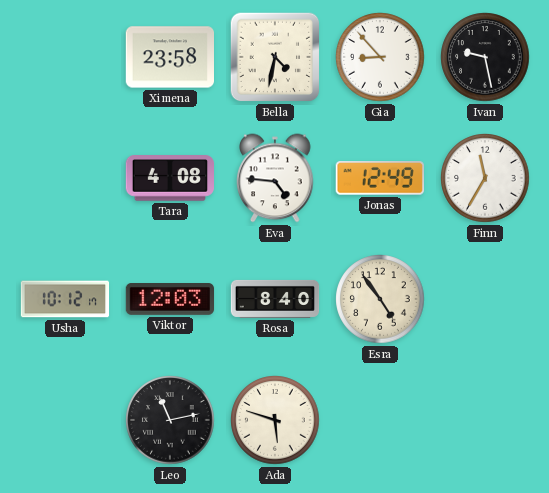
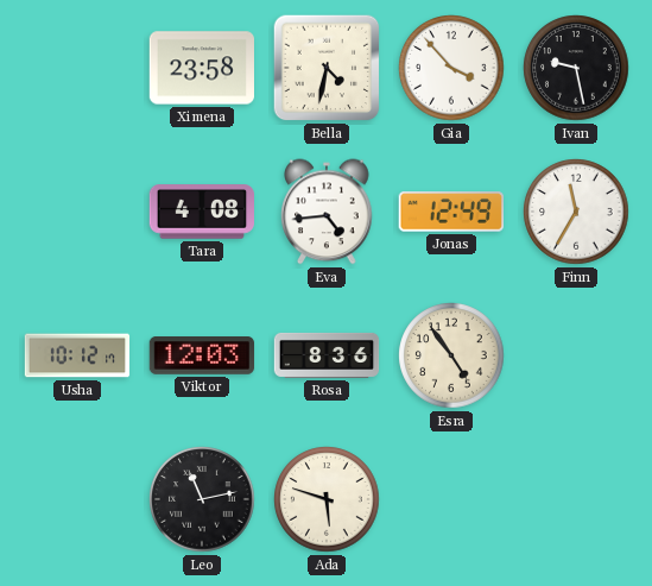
Gia: 8:53 -> 3:53 (451, 68)
Eva: 4:46 -> 4:44 (327, 212)
Rosa: 8:40 -> 8:36 (327, 355)
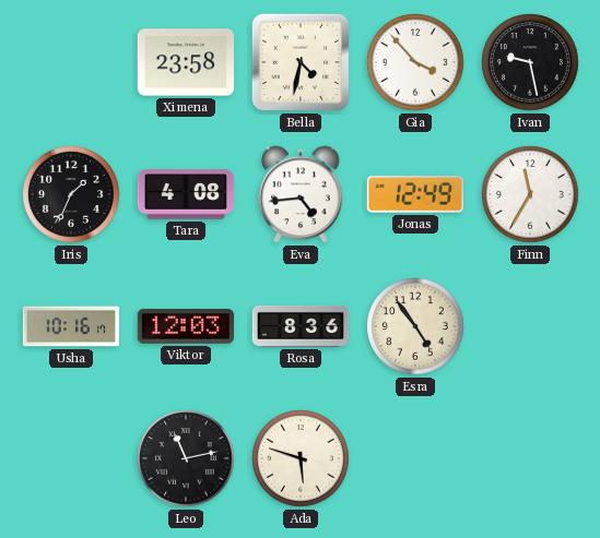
Iris: none -> 1:34 (71, 194)
Usha: 10:12 -> 10:16 (71, 326)
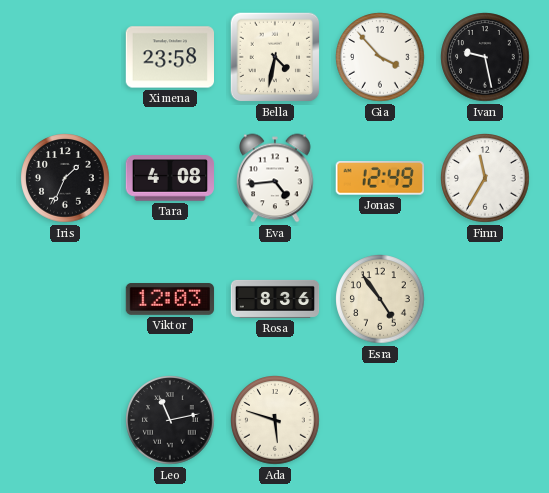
Usha: 10:16 -> none (71, 326)
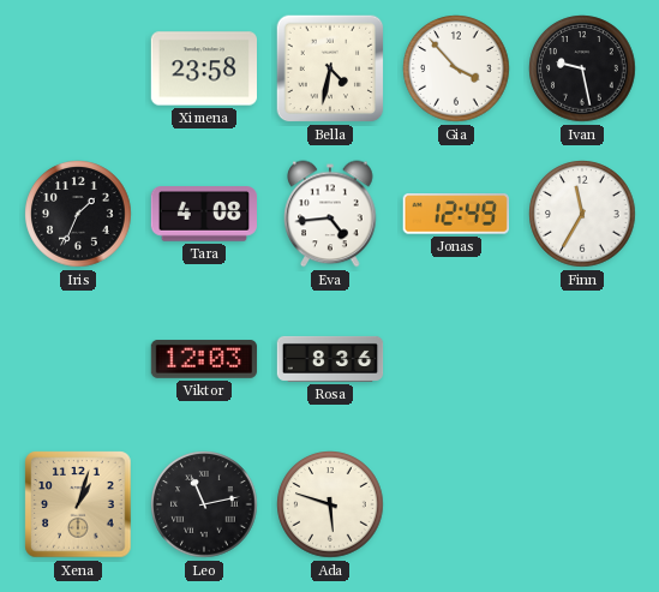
Esra: 4:54 -> none (380, 299)
Xena: none -> 1:03 (78, 504)
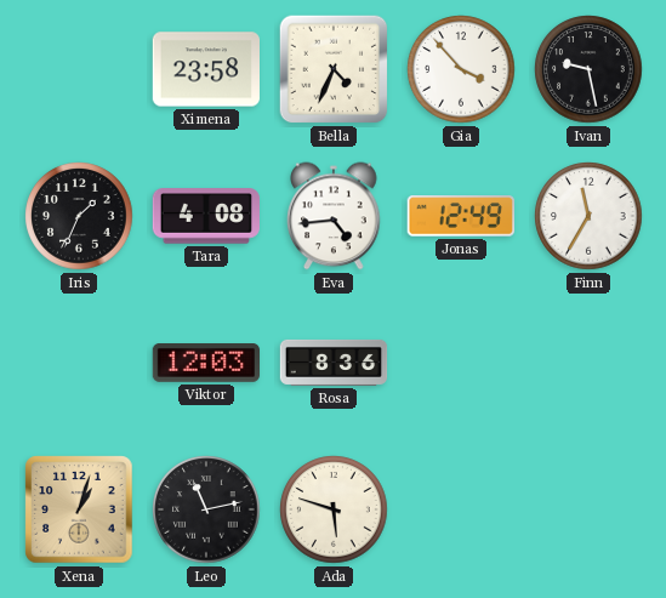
Bella: 4:32 -> 4:34 (334, 69)
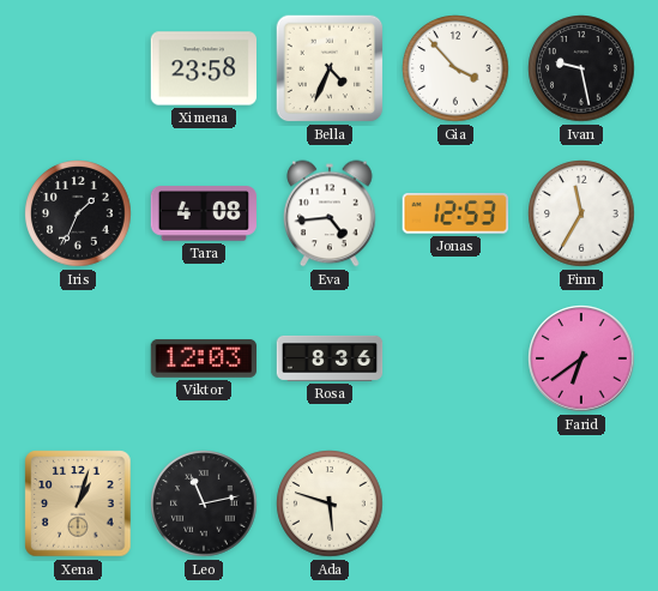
Jonas: 12:49 -> 12:53 (455, 213)
Farid: none -> 6:39 (581, 358)
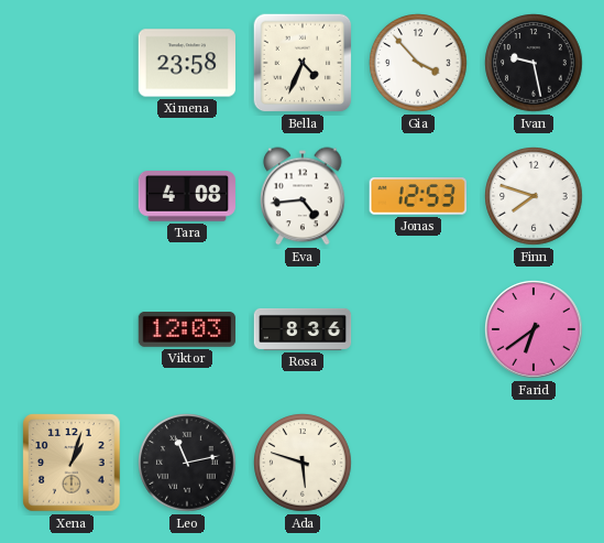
Iris: 1:34 -> none (78, 213)
Finn: 11:35 -> 7:48 (534, 196)
